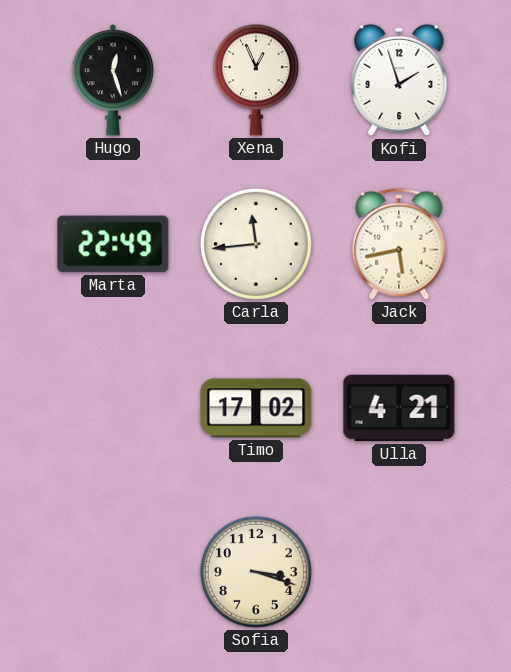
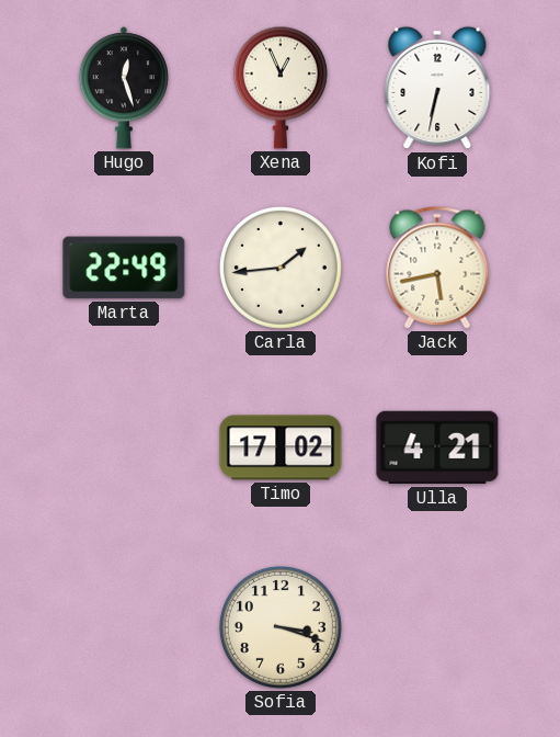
Kofi: 1:57 -> 6:32 (437, 88)
Carla: 11:44 -> 1:44 (281, 268)
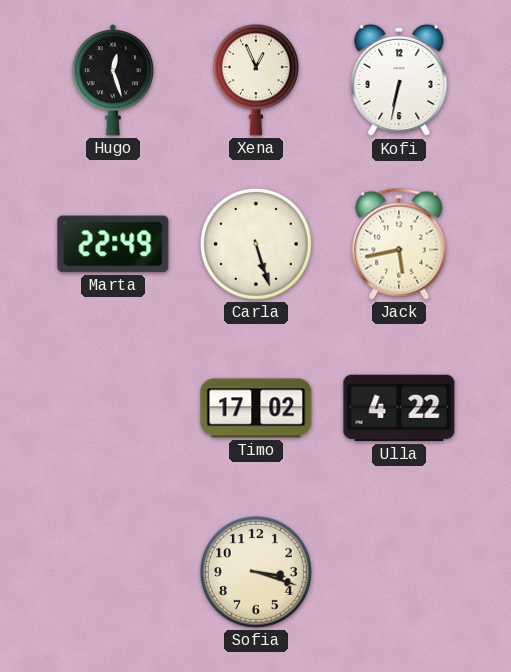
Carla: 1:44 -> 5:27 (256, 244)
Ulla: 4:21 -> 4:22 (399, 408)
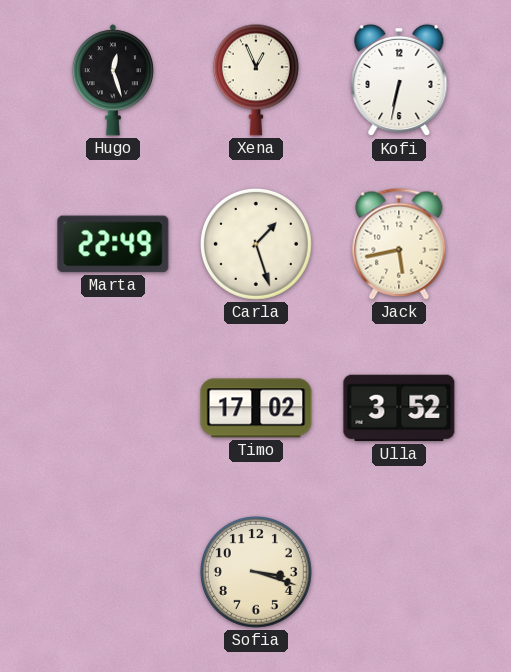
Carla: 5:27 -> 1:27 (256, 244)
Ulla: 4:22 -> 3:52 (399, 408)
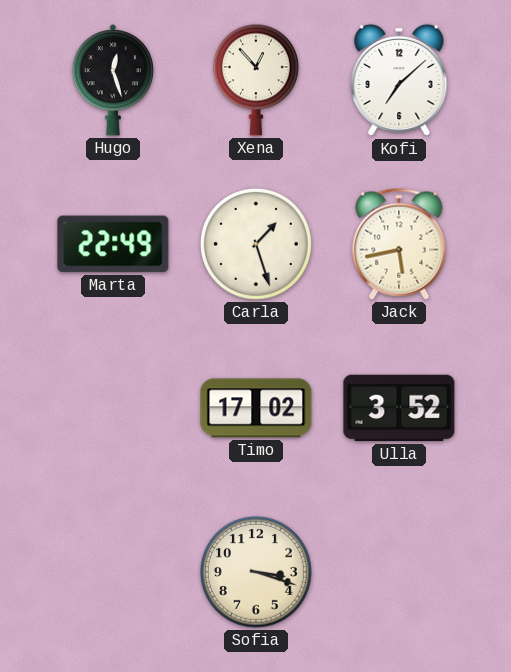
Xena: 12:56 -> 12:53 (256, 80)
Kofi: 6:32 -> 7:08 (399, 80)
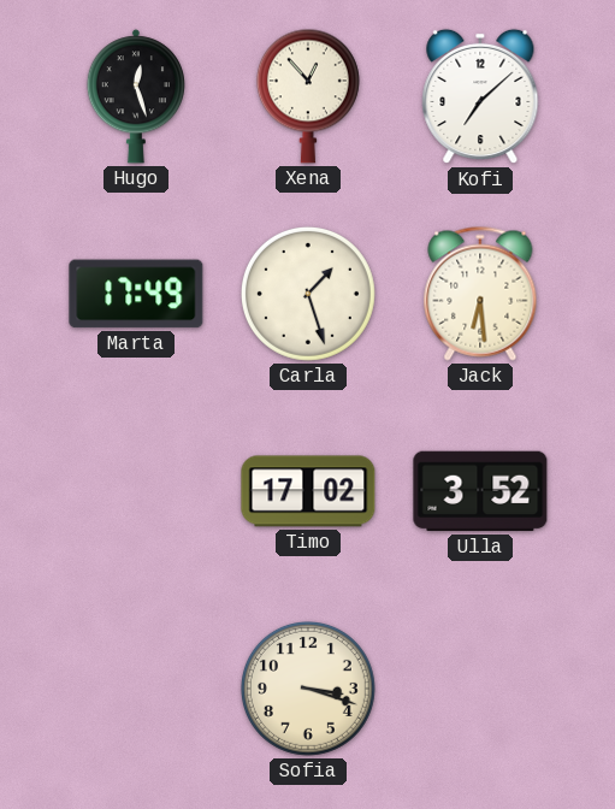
Marta: 22:49 -> 17:49 (136, 294)
Jack: 5:43 -> 6:29 (480, 294)
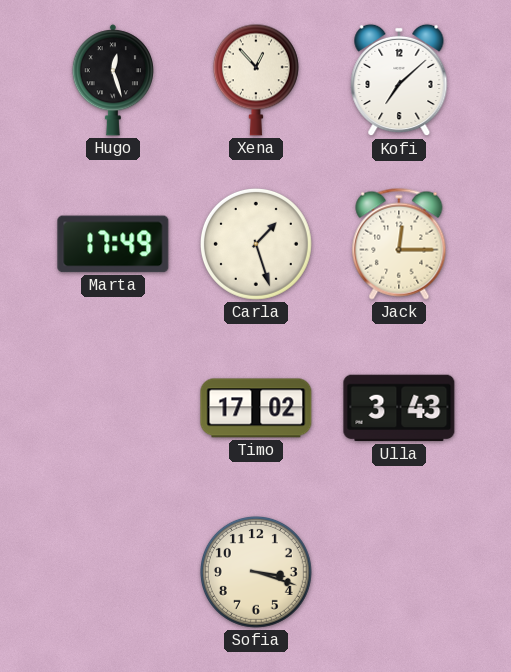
Jack: 6:29 -> 12:15 (399, 244)
Ulla: 3:52 -> 3:43 (399, 408)
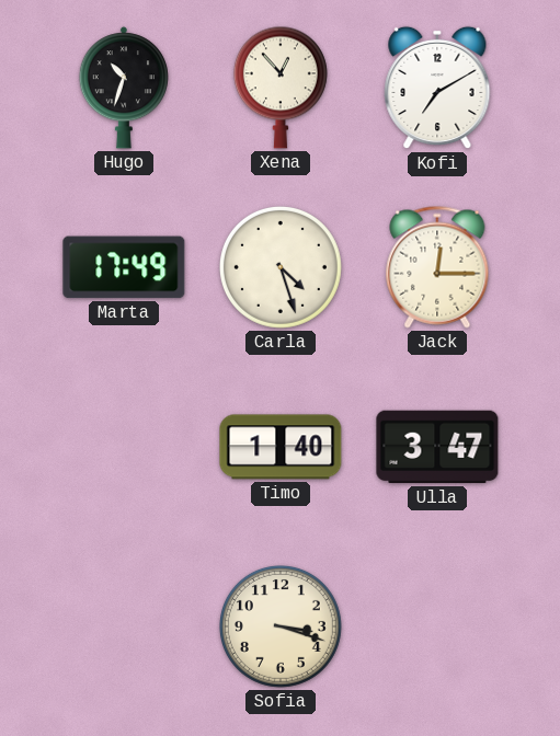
Hugo: 12:27 -> 10:33 (123, 88)
Kofi: 7:08 -> 7:10 (437, 88)
Carla: 1:27 -> 4:27 (281, 267)
Timo: 17:02 -> 1:40 (281, 447)
Ulla: 3:43 -> 3:47 (437, 447)
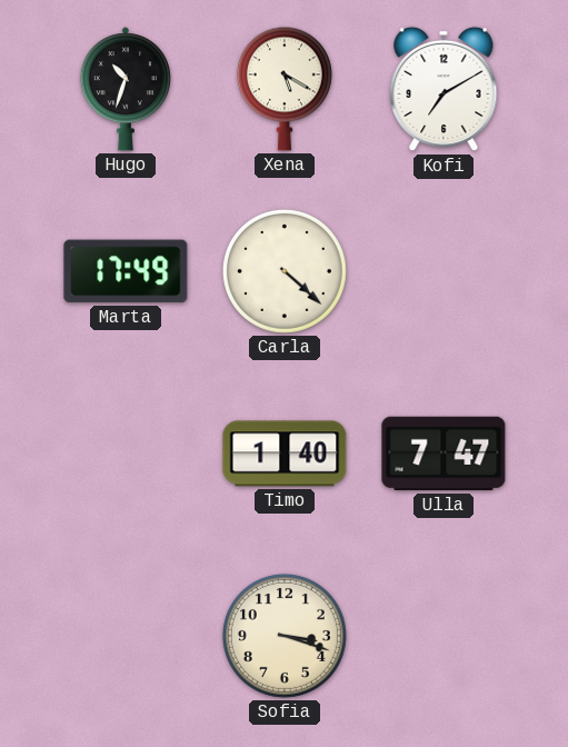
Xena: 12:53 -> 5:20 (285, 89)
Carla: 4:27 -> 4:22 (285, 271)
Jack: 12:15 -> none (437, 267)
Ulla: 3:47 -> 7:47 (444, 454)
